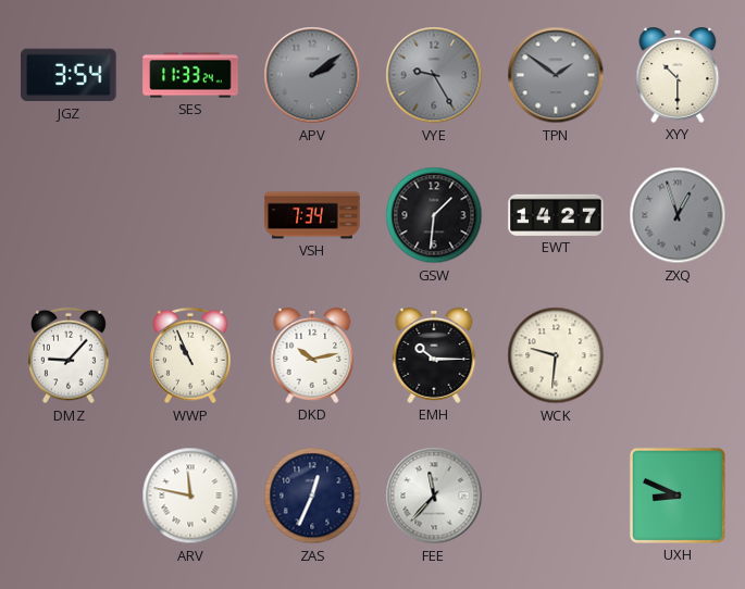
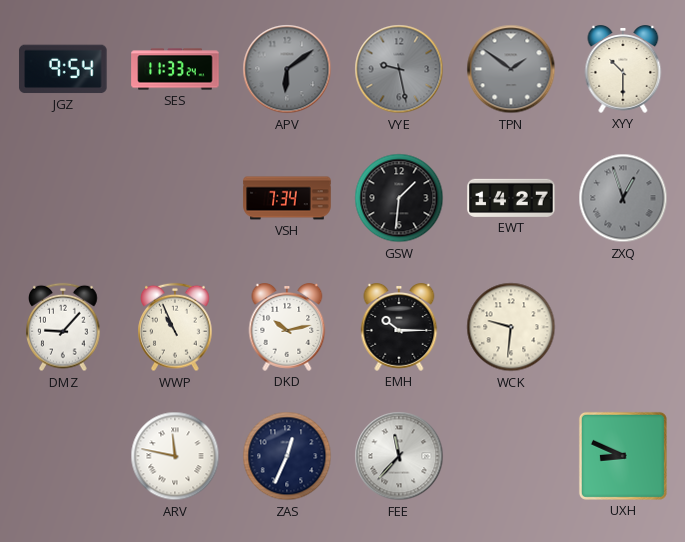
JGZ: 3:54 -> 9:54 (63, 69)
APV: 2:09 -> 6:09 (287, 69)
VYE: 9:25 -> 9:28 (399, 69)
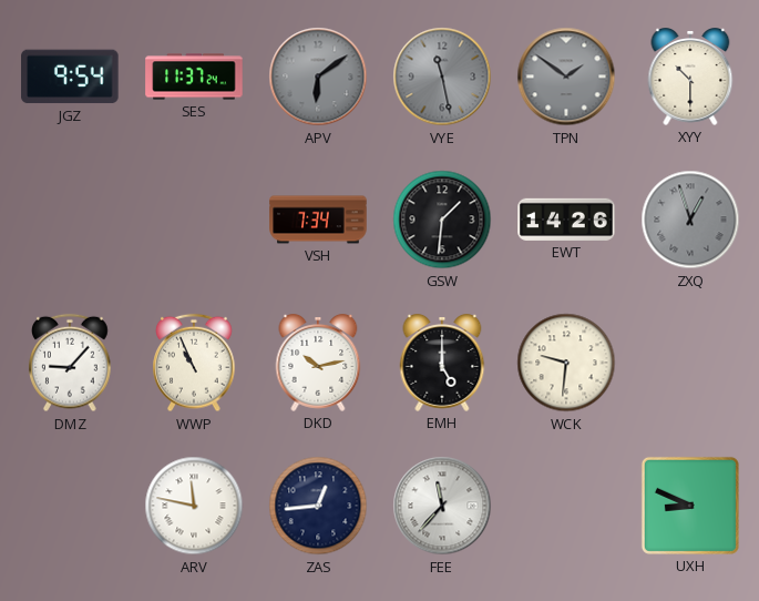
SES: 11:33 -> 11:37 (194, 77)
VYE: 9:28 -> 11:28 (442, 77)
EWT: 14:27 -> 14:26 (566, 220)
EMH: 10:15 -> 5:00 (442, 364)
ZAS: 12:34 -> 12:44 (318, 506)
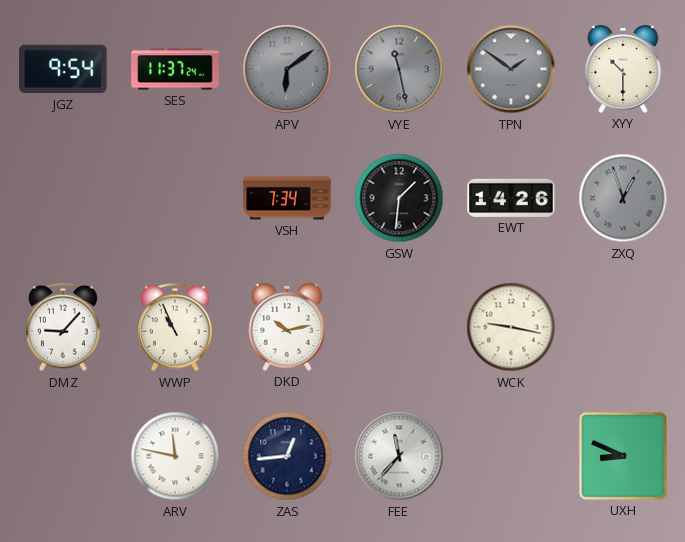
EMH: 5:00 -> none (442, 364)
WCK: 9:31 -> 9:17 (511, 327)
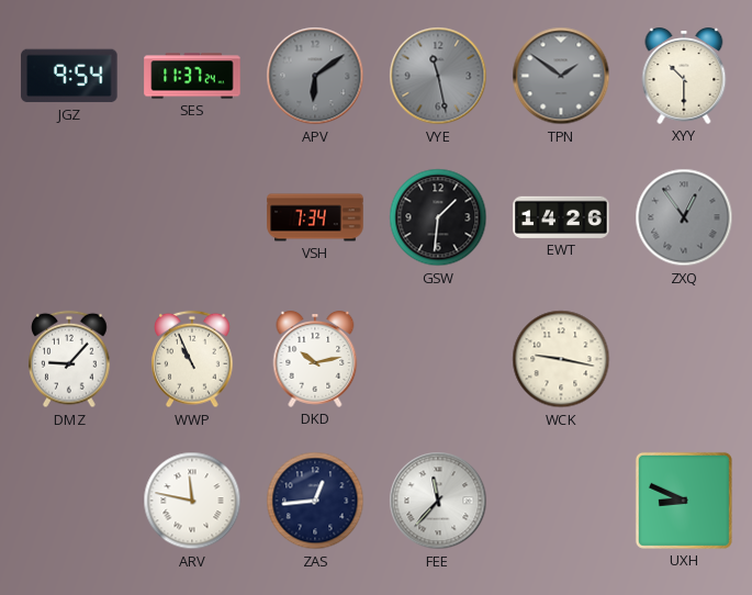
ZXQ: 12:57 -> 12:54 (684, 217)
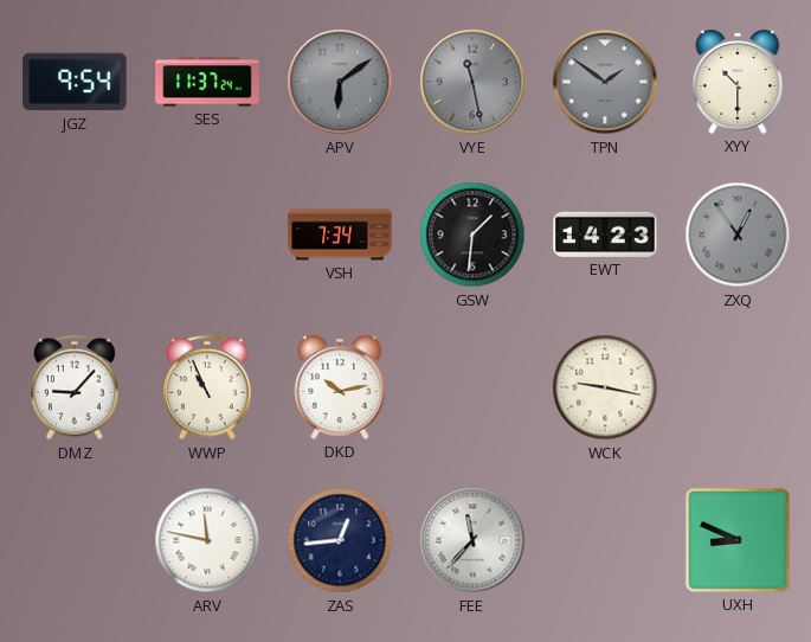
EWT: 14:26 -> 14:23 (605, 235)
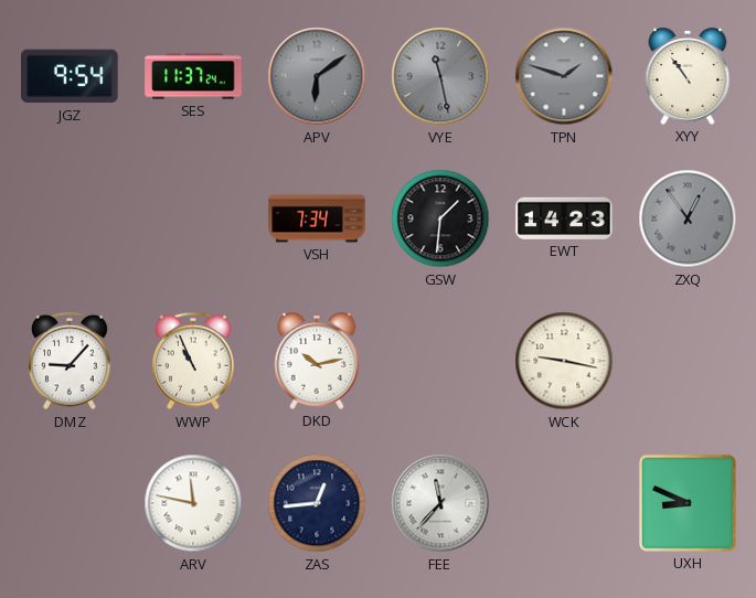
TPN: 1:51 -> 1:48 (564, 76)
XYY: 10:30 -> 10:54 (688, 77)
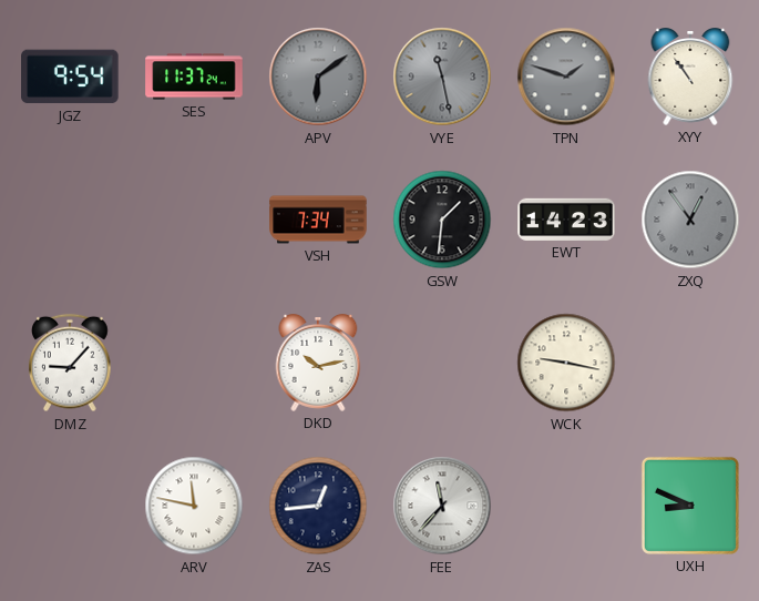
WWP: 10:56 -> none (193, 361)
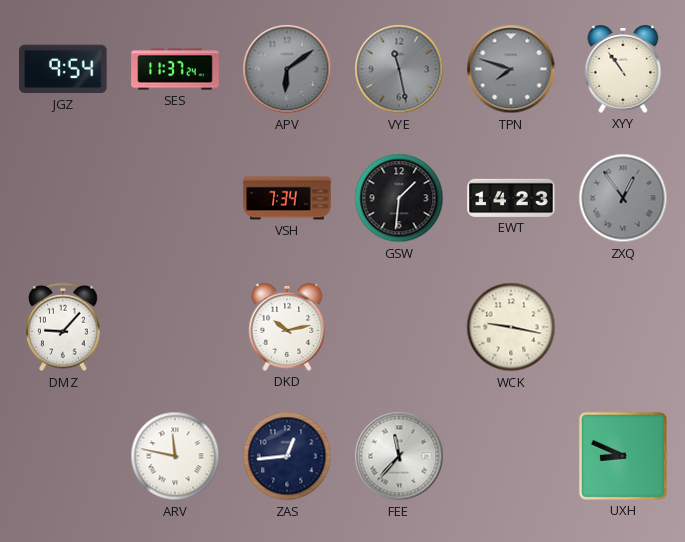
TPN: 1:48 -> 7:48 (511, 69)
